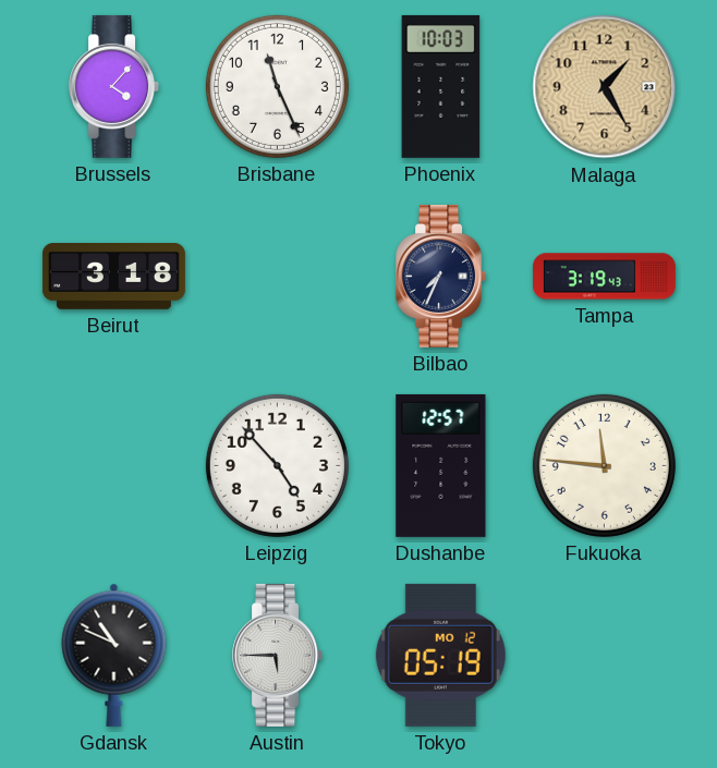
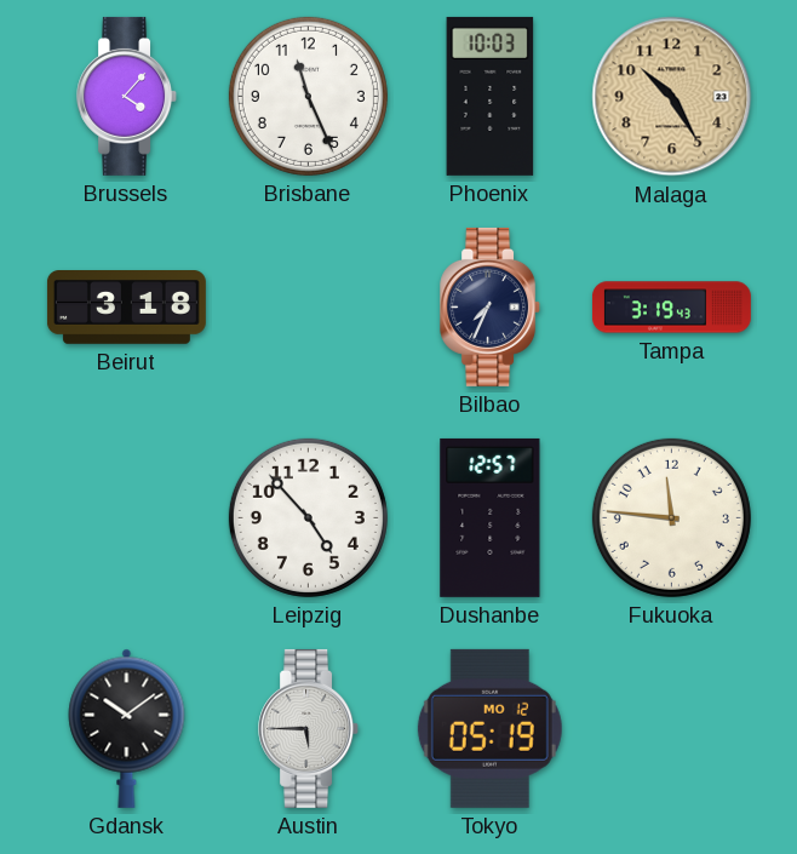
Malaga: 1:25 -> 10:25 (672, 97)
Gdansk: 10:49 -> 10:09 (127, 728)
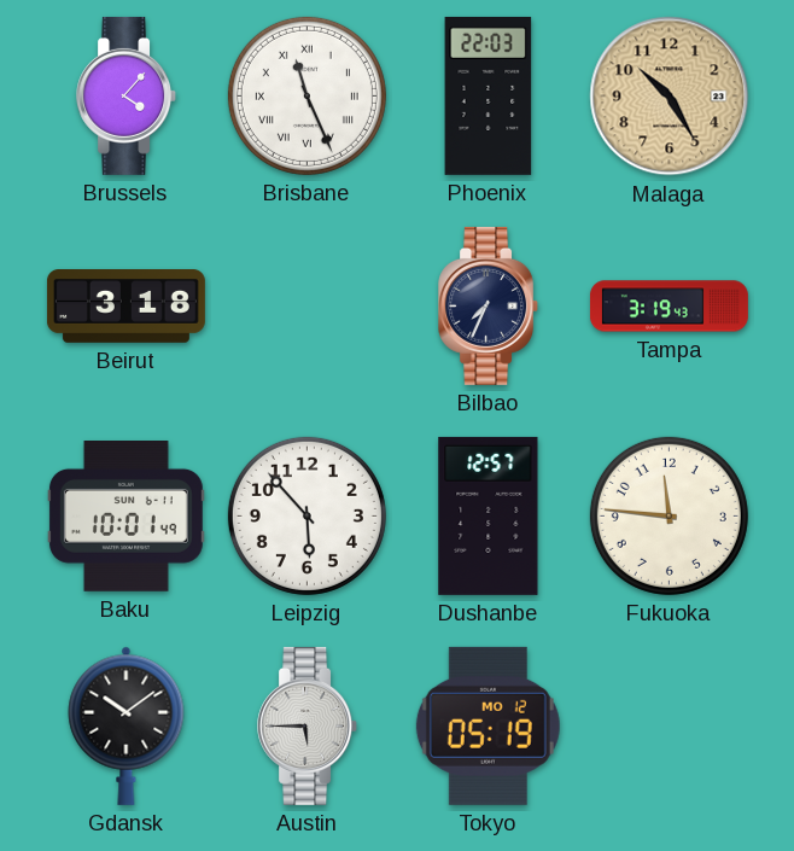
Brisbane numerals: Arabic -> Roman (306, 95)
Phoenix: 10:03 -> 22:03 (489, 95)
Baku: none -> 10:01 (125, 517)
Leipzig: 4:53 -> 5:53 (306, 515)
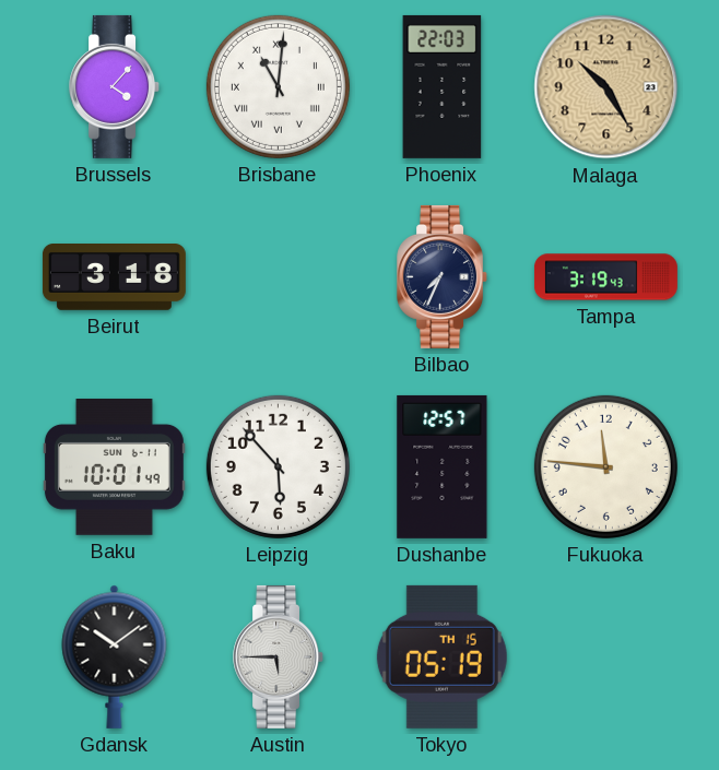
Brisbane: 11:26 -> 11:01 (278, 86)
Tokyo date: MO 12 -> TH 15 (441, 656)
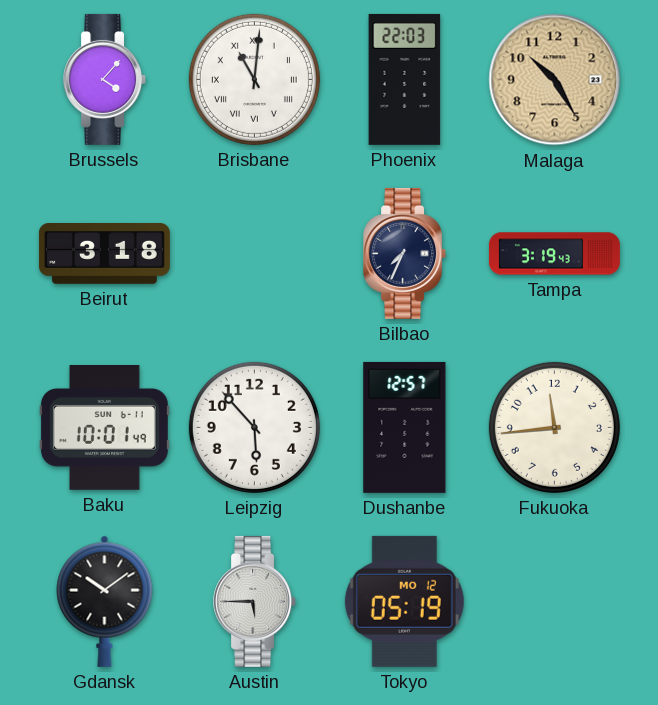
Fukuoka: 11:46 -> 11:44 (554, 427)
Tokyo date: TH 15 -> MO 12 (404, 601)
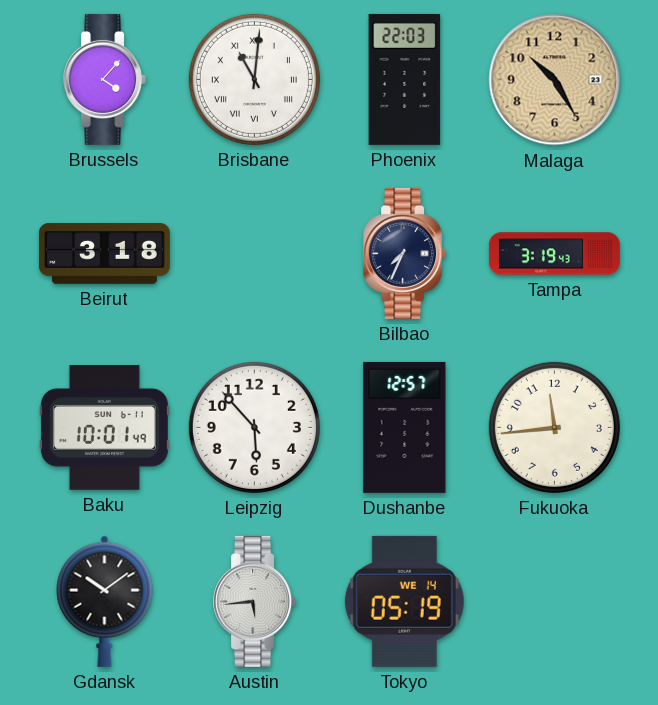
Austin: 5:45 -> 5:44 (255, 601)
Tokyo date: MO 12 -> WE 14 (404, 601)
